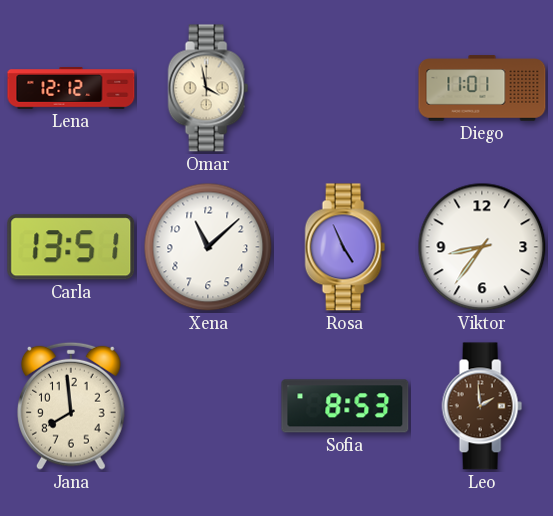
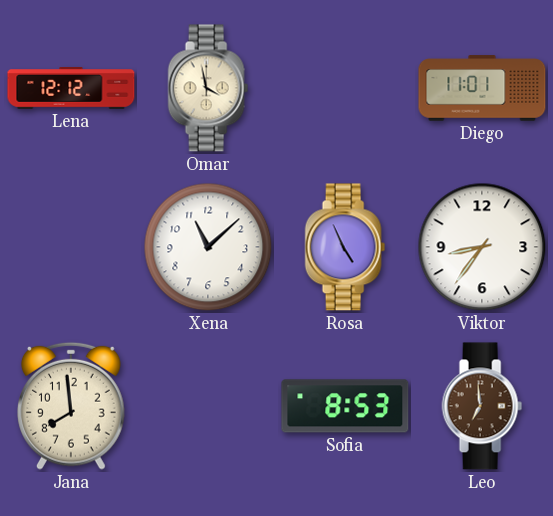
Carla: 13:51 -> none (71, 247)
Leo: 1:59 -> 6:59 (482, 406)
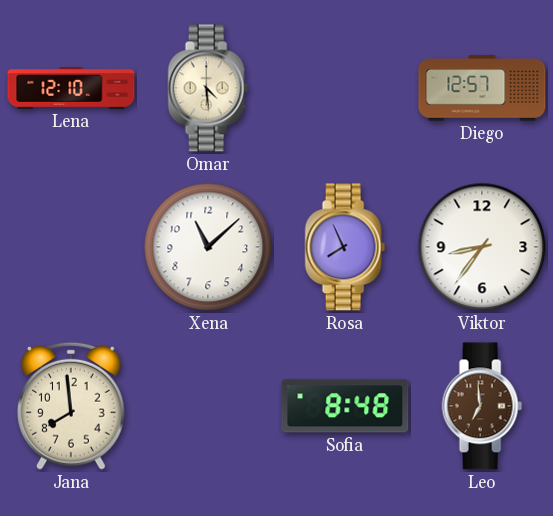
Lena: 12:12 -> 12:10 (71, 89)
Omar: 3:58 -> 4:29 (208, 88)
Diego: 11:01 -> 12:57 (482, 88)
Rosa: 4:56 -> 7:56 (345, 247)
Sofia: 8:53 -> 8:48 (345, 406)
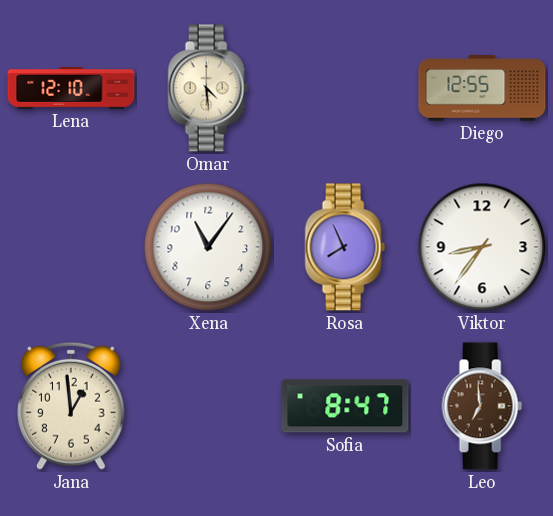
Diego: 12:57 -> 12:55 (482, 88)
Xena: 11:08 -> 11:06 (208, 247)
Jana: 7:59 -> 12:59 (72, 406)
Sofia: 8:48 -> 8:47 (345, 406)
